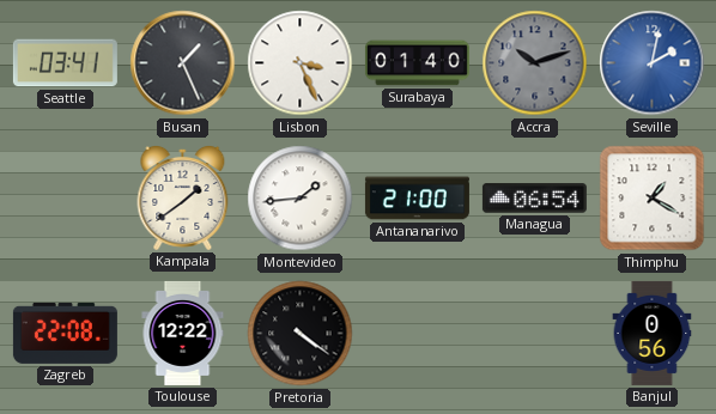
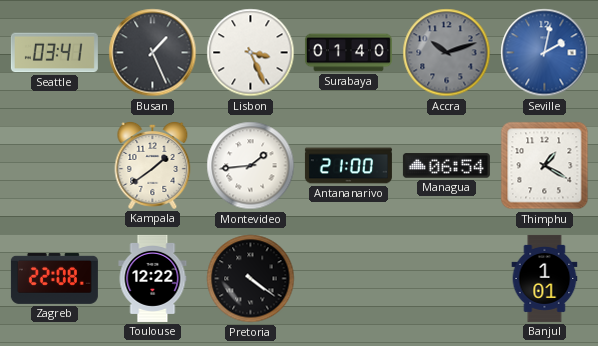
Banjul: 0:56 -> 1:01 (545, 278)
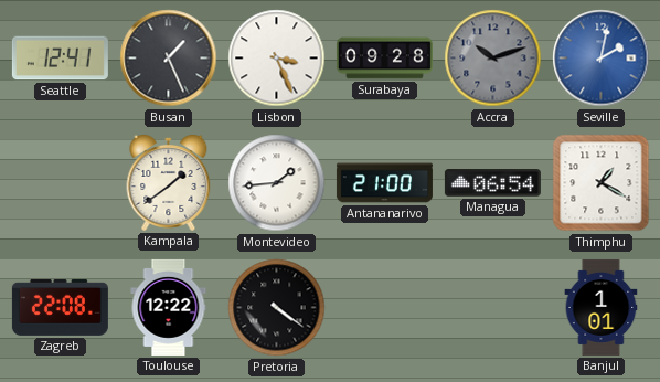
Seattle: 03:41 -> 12:41 (60, 59)
Surabaya: 01:40 -> 09:28 (384, 59)
